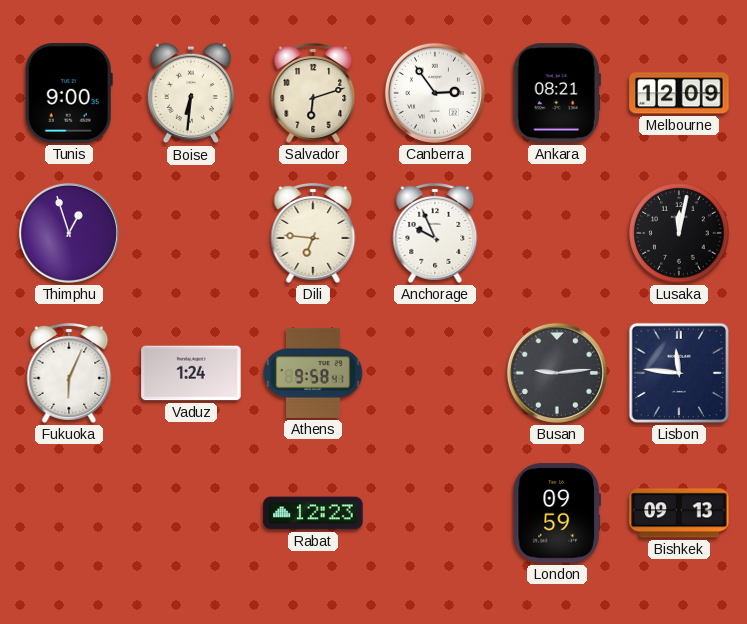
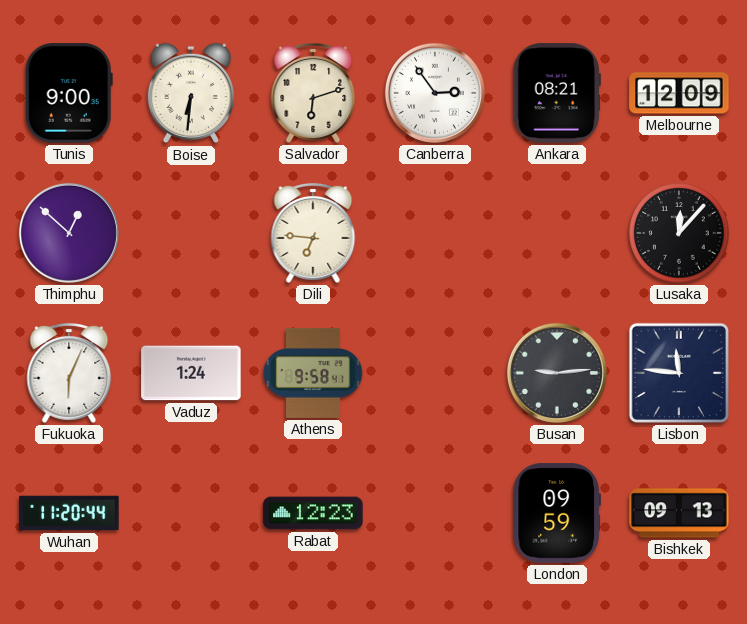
Thimphu: 12:57 -> 12:52 (69, 233)
Anchorage: 9:56 -> none (435, 233)
Lusaka: 12:02 -> 12:07 (680, 234)
Wuhan: none -> 11:20 (69, 513)
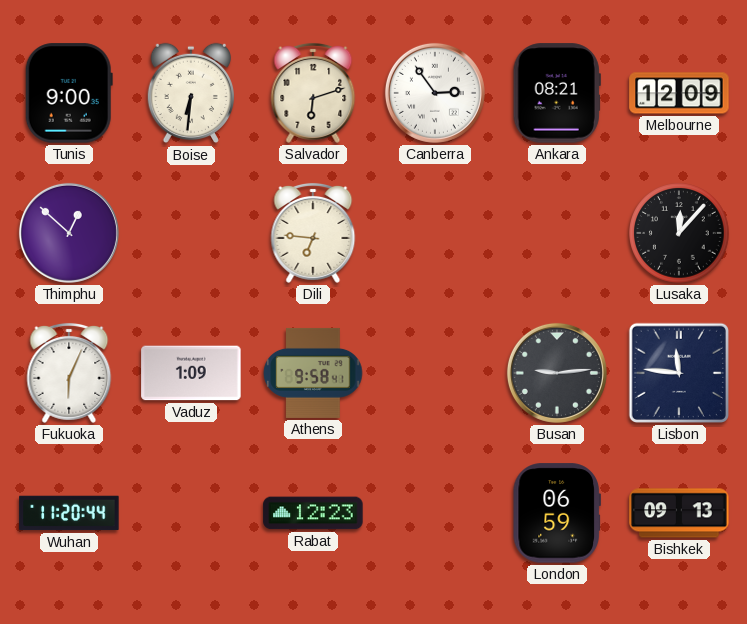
Vaduz: 1:24 -> 1:09 (191, 373)
London: 09:59 -> 06:59 (557, 513)
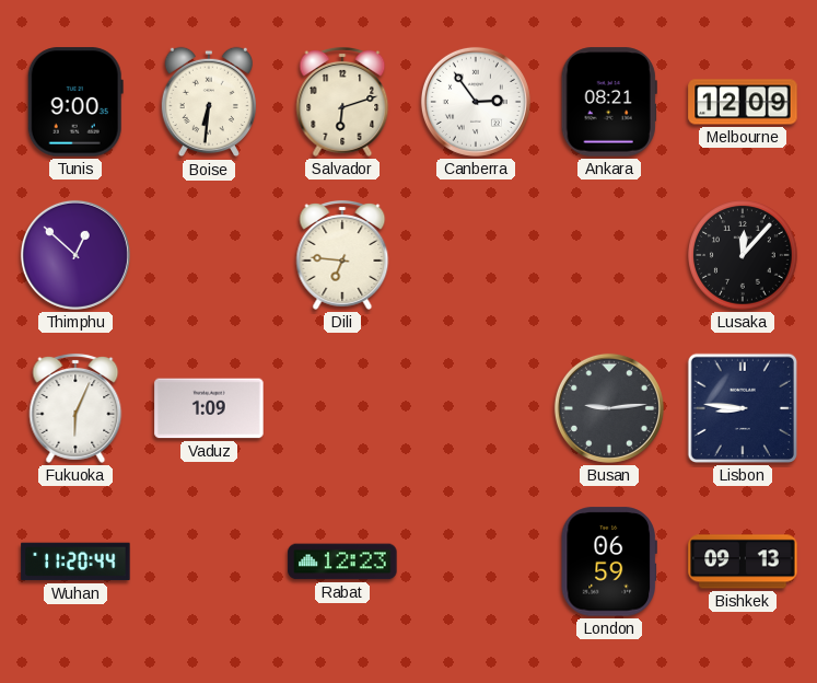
Athens: 9:58 -> none (313, 373)
Lisbon: 11:46 -> 8:46 (743, 408)
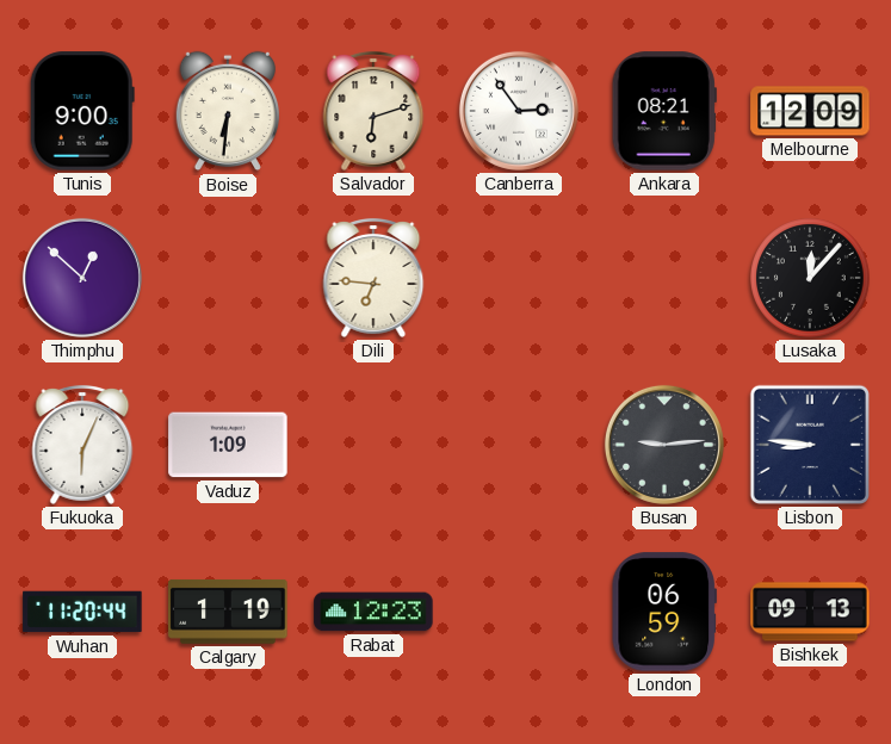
Calgary: none -> 1:19 (228, 612)
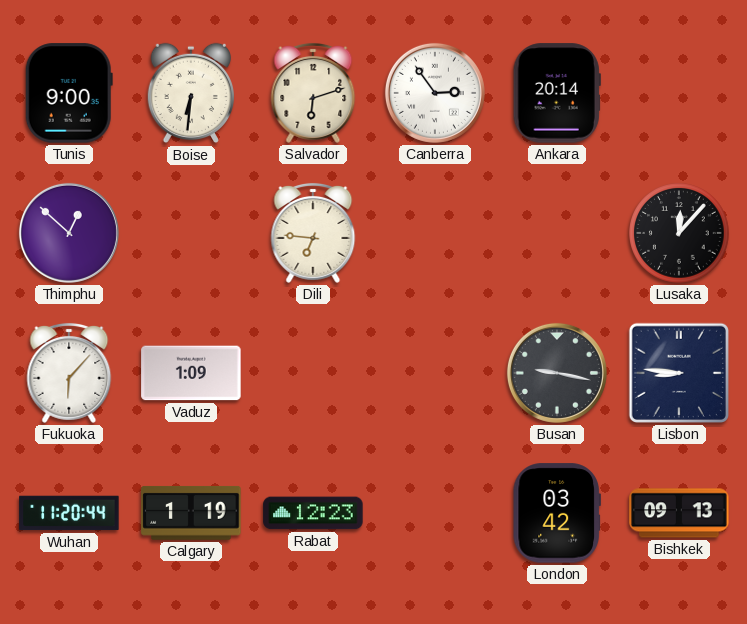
Ankara: 08:21 -> 20:14 (557, 93)
Melbourne: 12:09 -> none (810, 111)
Fukuoka: 6:04 -> 6:07 (69, 373)
Busan: 9:14 -> 9:17 (557, 373)
London: 06:59 -> 03:42 (557, 513)
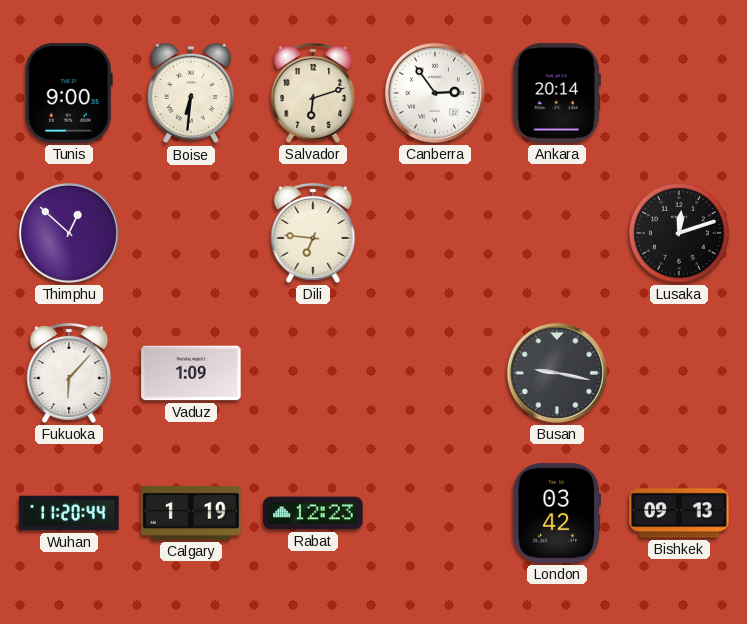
Lusaka: 12:07 -> 12:12 (680, 234)
Lisbon: 8:46 -> none (679, 373)
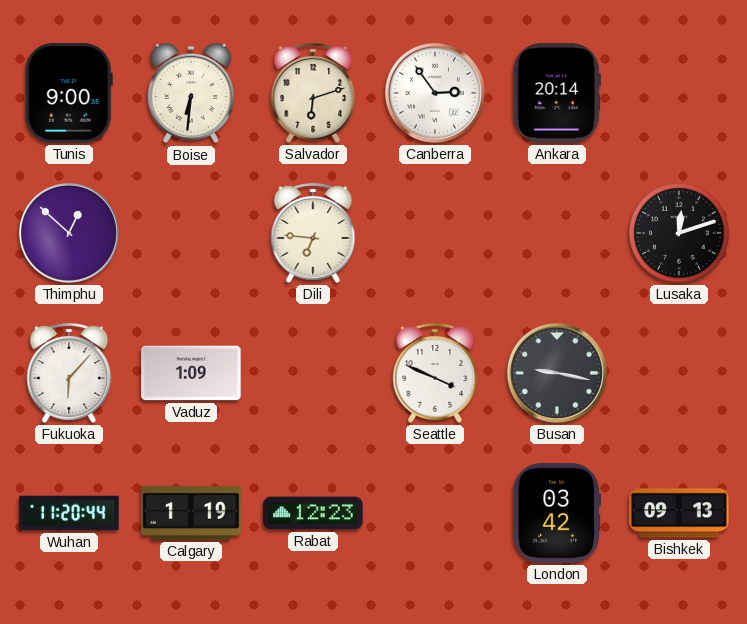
Seattle: none -> 3:49 (435, 373)
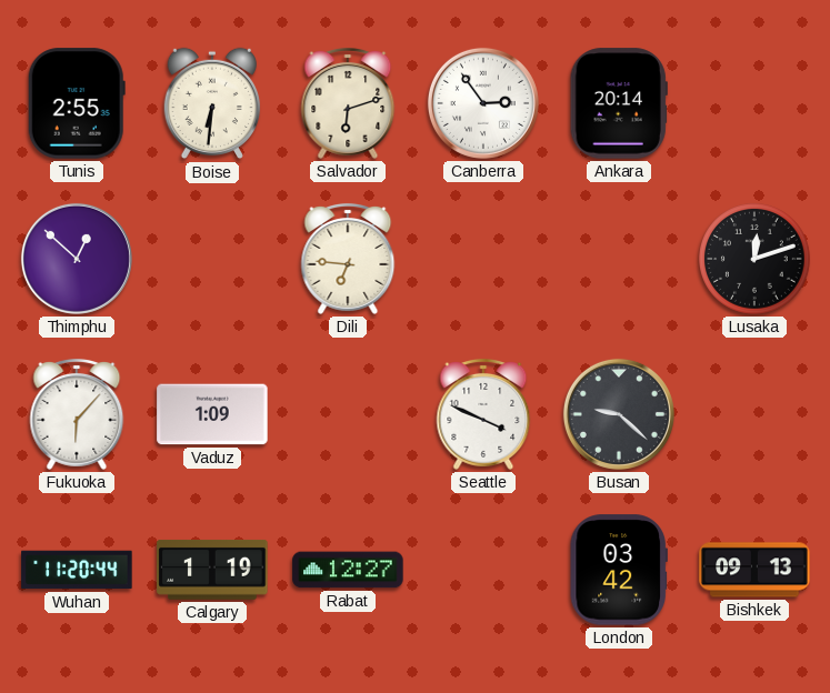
Tunis: 9:00 -> 2:55 (77, 103)
Busan: 9:17 -> 9:22 (619, 414)
Rabat: 12:23 -> 12:27 (348, 570)
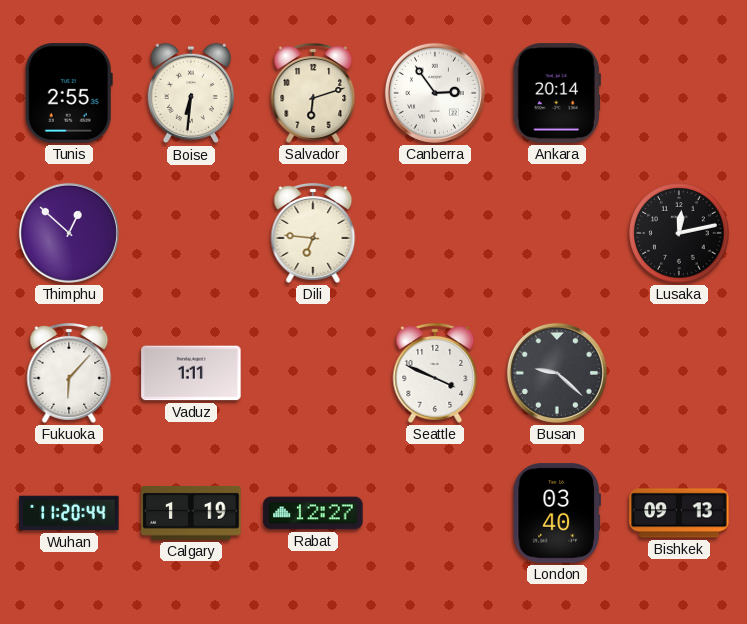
Lusaka: 12:12 -> 12:13 (680, 234)
Vaduz: 1:09 -> 1:11 (191, 373)
London: 03:42 -> 03:40 (557, 513)
